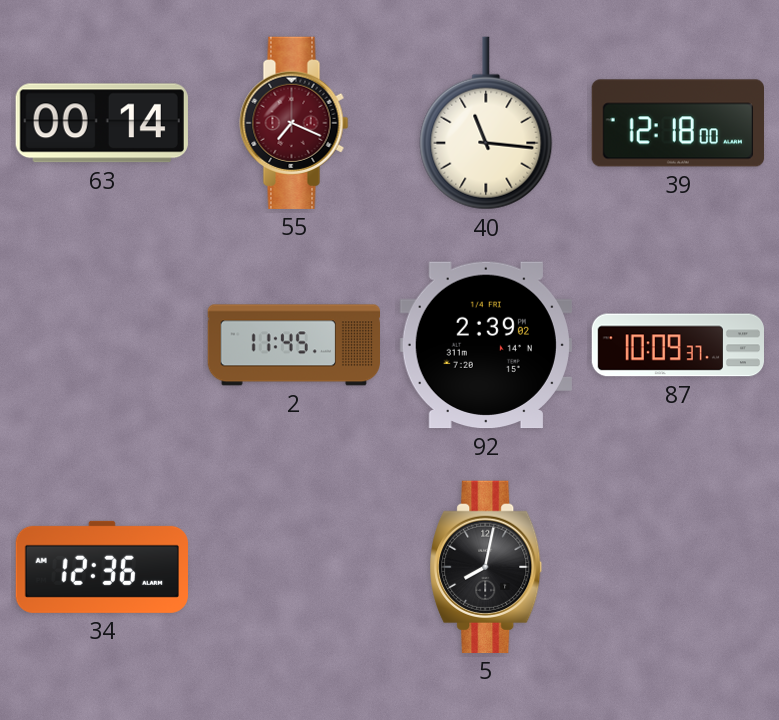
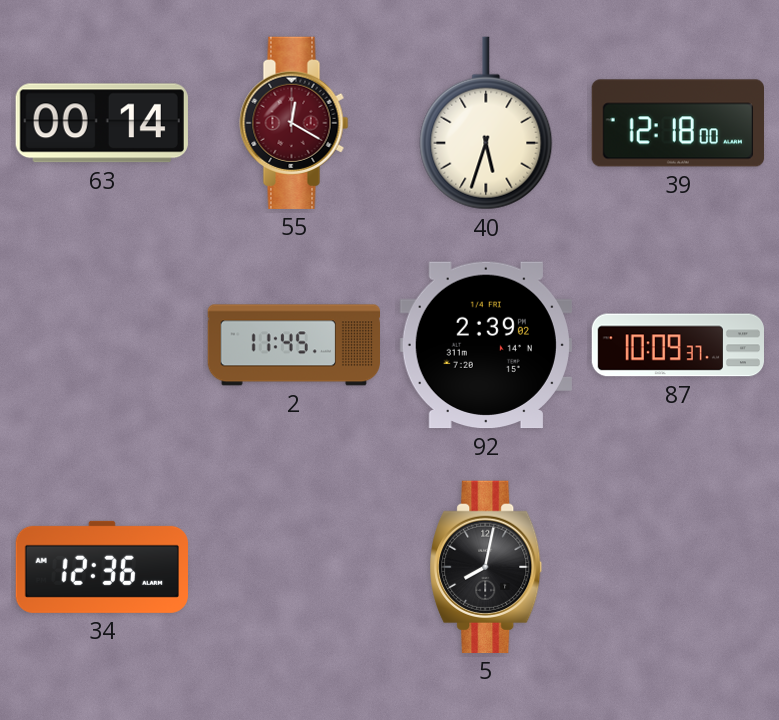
55: 7:19 -> 12:20 (294, 123)
40: 11:16 -> 5:33 (486, 123)
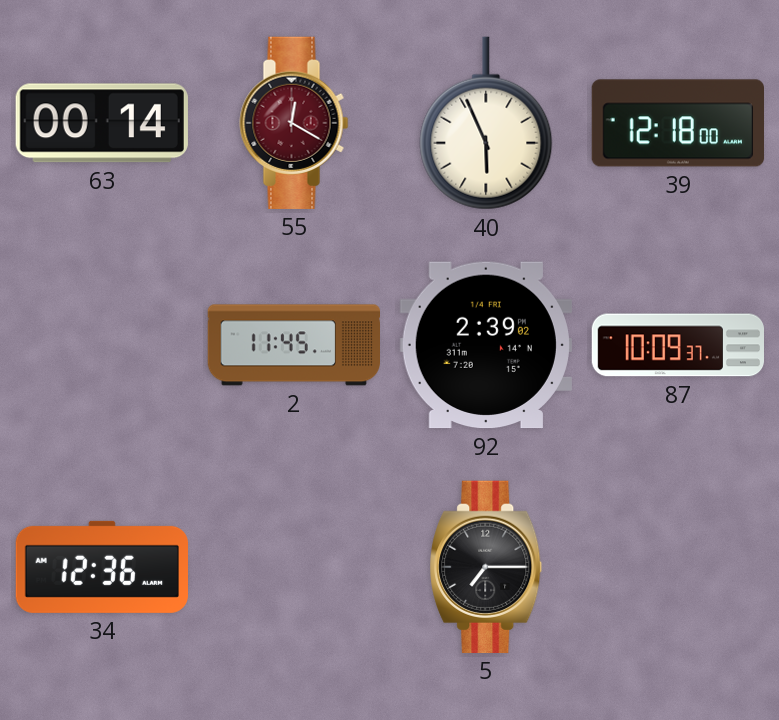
40: 5:33 -> 5:56 (486, 123)
5: 8:02 -> 7:15 (486, 567)
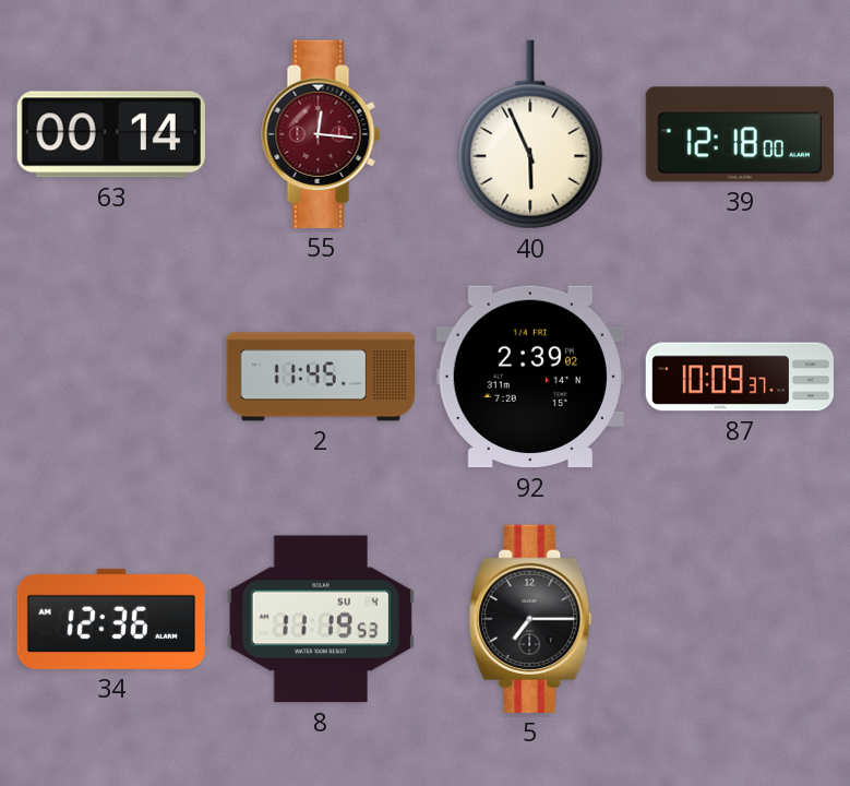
55: 12:20 -> 12:16 (321, 134)
8: none -> 11:19 (321, 619)
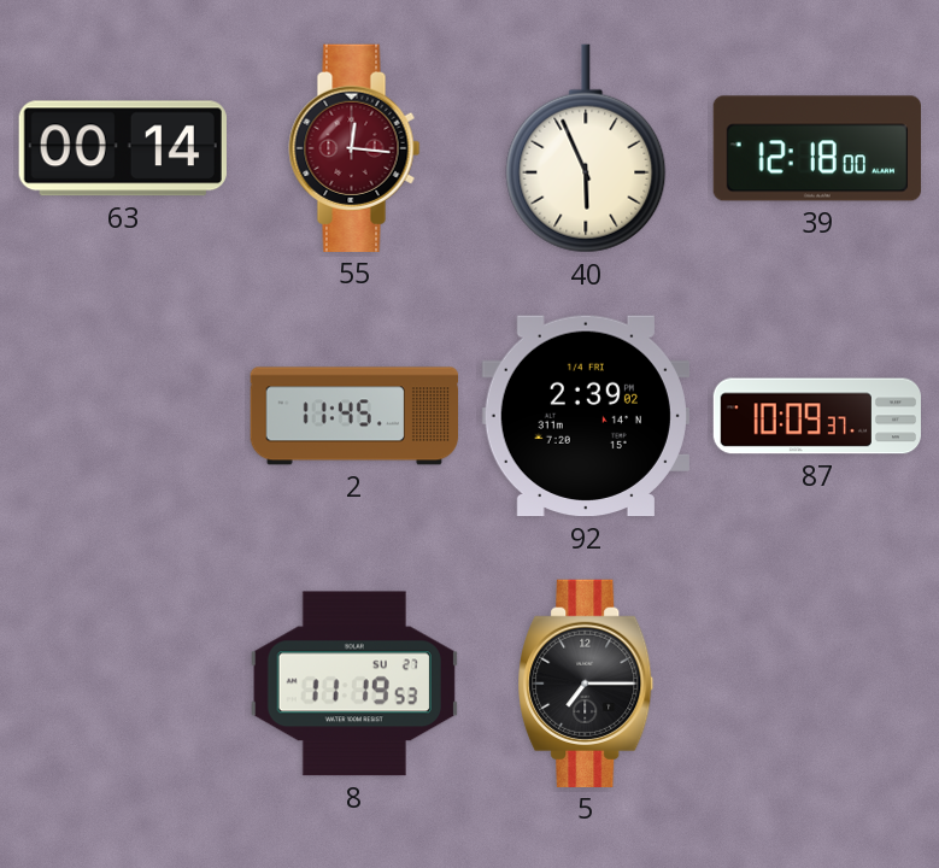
34: 12:36 -> none (110, 619)
8 date: SU 4 -> SU 27 (354, 684)
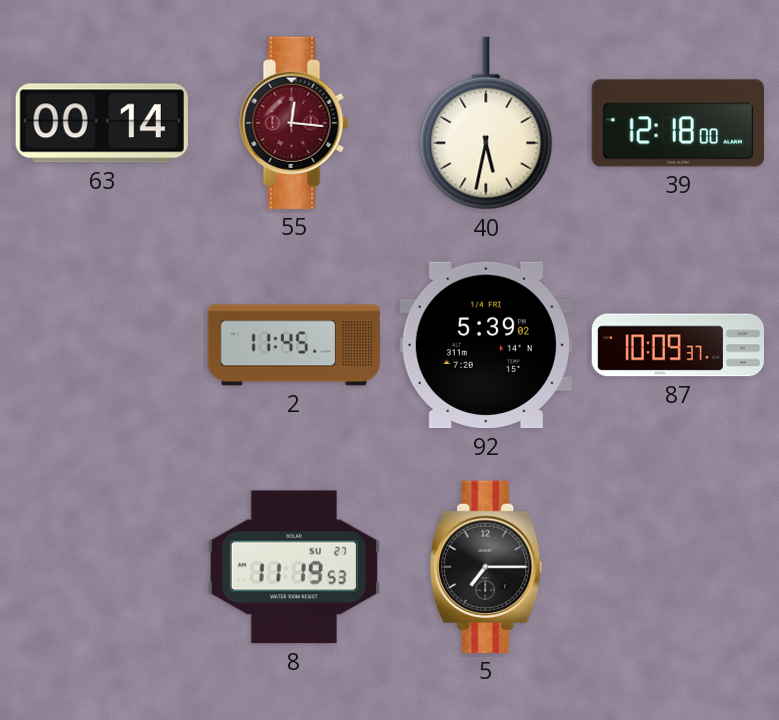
40: 5:56 -> 5:32 (486, 123)
92: 2:39 -> 5:39 (486, 345)
